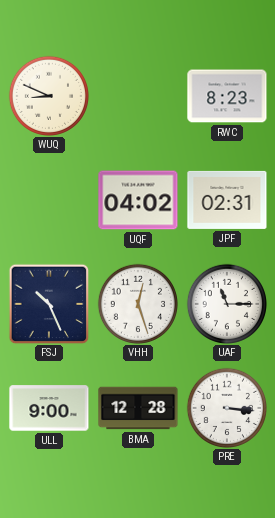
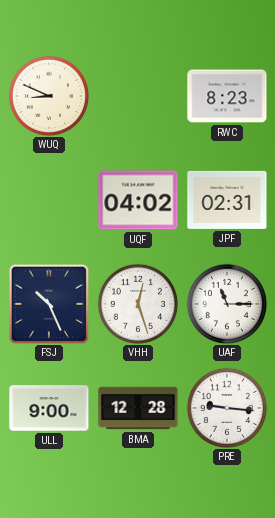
PRE: 3:16 -> 9:16 (226, 407)
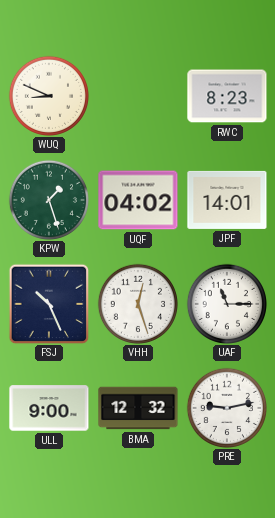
KPW: none -> 1:27 (48, 199)
JPF: 02:31 -> 14:01 (227, 200)
BMA: 12:28 -> 12:32 (138, 408)
PRE: 9:16 -> 9:13 (226, 407)
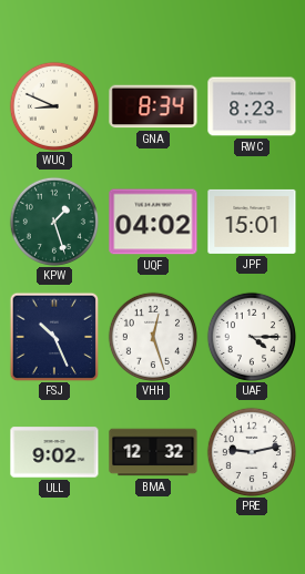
GNA: none -> 8:34 (153, 106)
JPF: 14:01 -> 15:01 (252, 222)
UAF: 11:15 -> 4:15 (251, 336)
ULL: 9:00 -> 9:02 (54, 452)
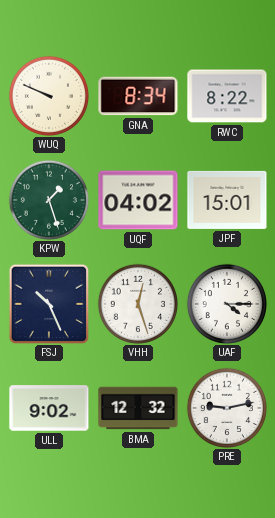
WUQ: 8:49 -> 9:49 (48, 95)
RWC: 8:23 -> 8:22 (227, 96)
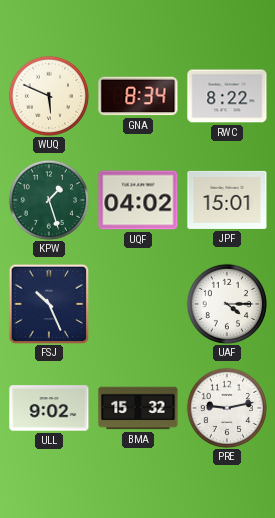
WUQ: 9:49 -> 5:49 (48, 95)
VHH: 12:27 -> none (137, 303)
BMA: 12:32 -> 15:32 (138, 408)
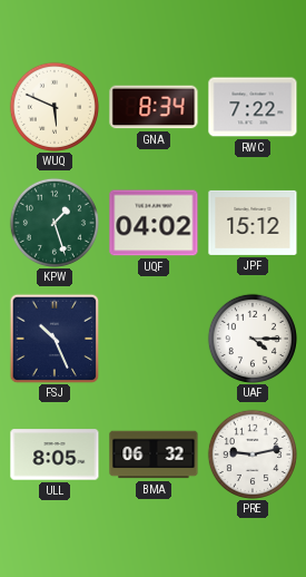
RWC: 8:22 -> 7:22 (253, 107)
JPF: 15:01 -> 15:12 (253, 223)
ULL: 9:02 -> 8:05 (55, 454)
BMA: 15:32 -> 06:32 (154, 454)
